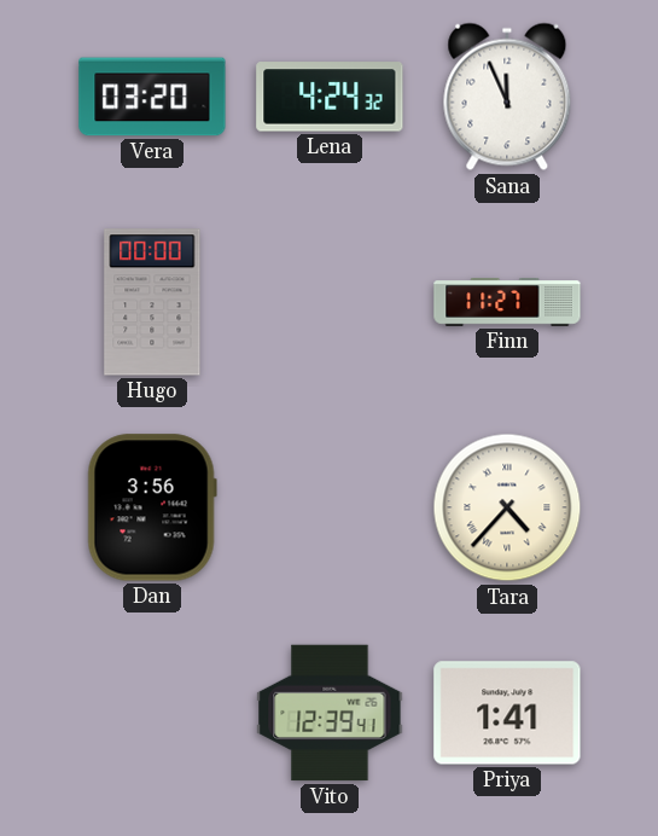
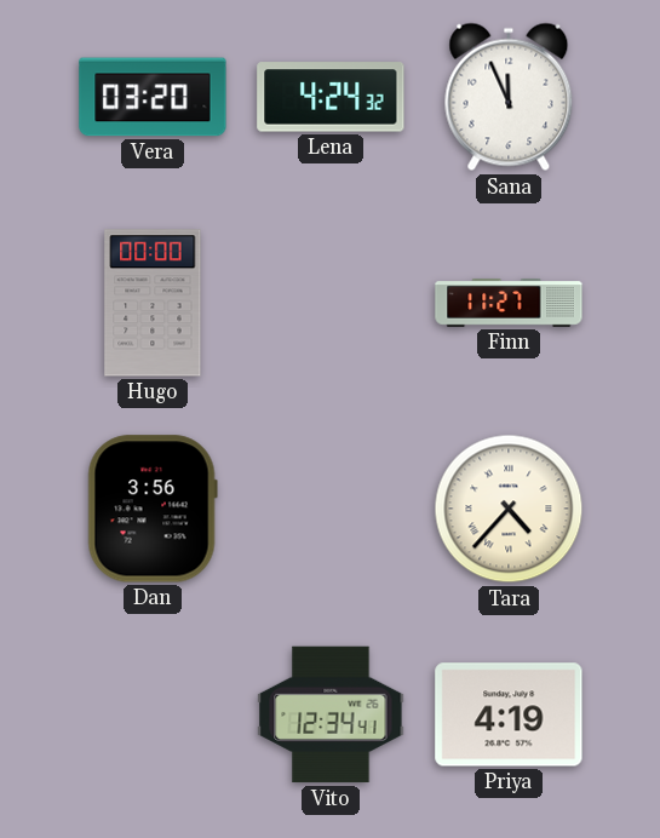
Vito: 12:39 -> 12:34 (331, 714)
Priya: 1:41 -> 4:19 (509, 714)
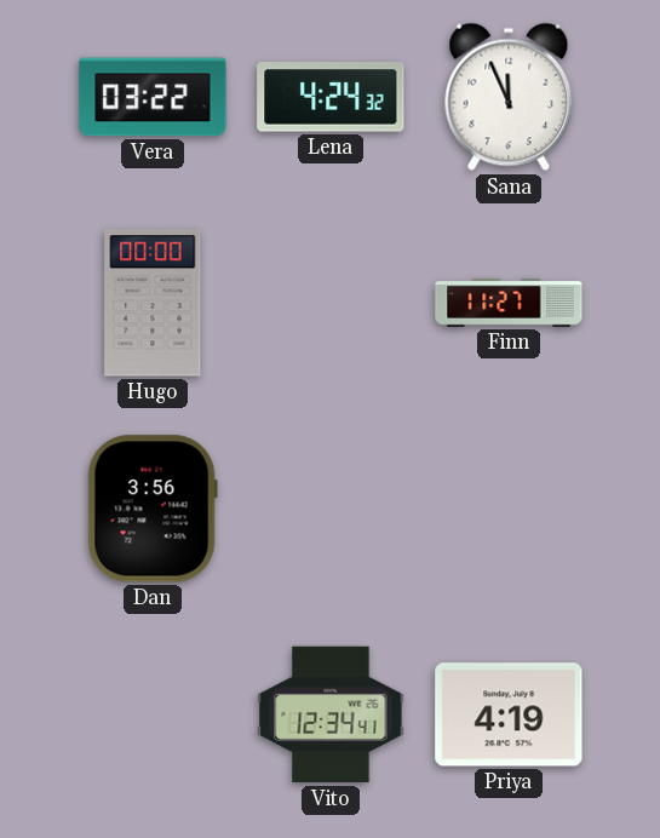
Vera: 03:20 -> 03:22 (153, 97)
Tara: 4:37 -> none (509, 509)
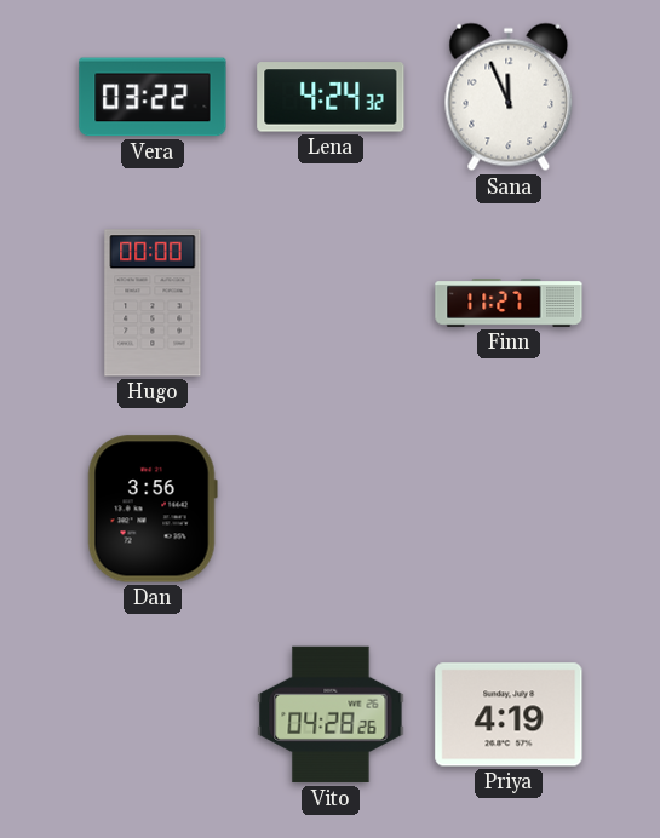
Vito: 12:34 -> 04:28 (331, 714)
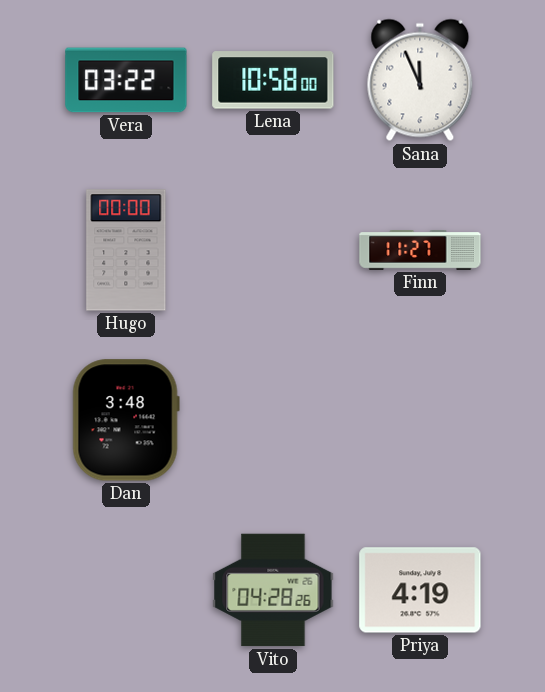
Lena: 4:24 -> 10:58 (273, 80)
Dan: 3:56 -> 3:48 (126, 420)
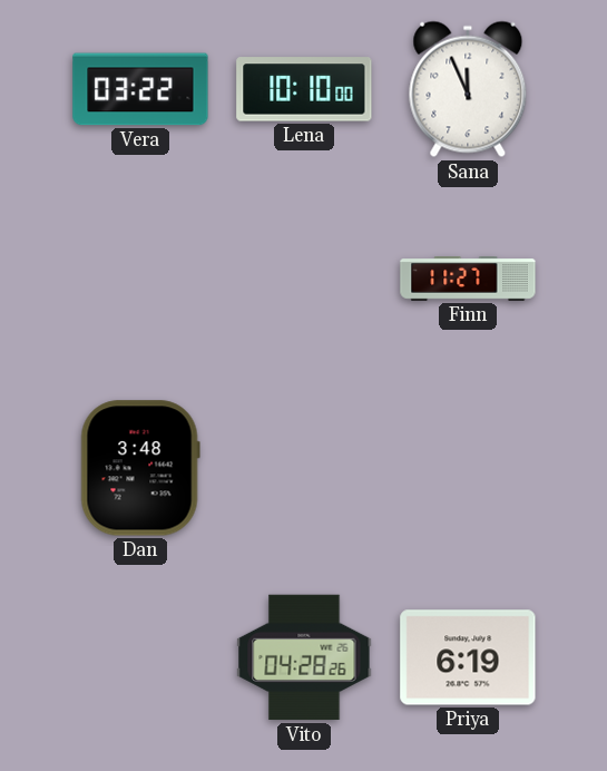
Lena: 10:58 -> 10:10 (304, 89)
Hugo: 00:00 -> none (126, 250)
Priya: 4:19 -> 6:19 (468, 657)
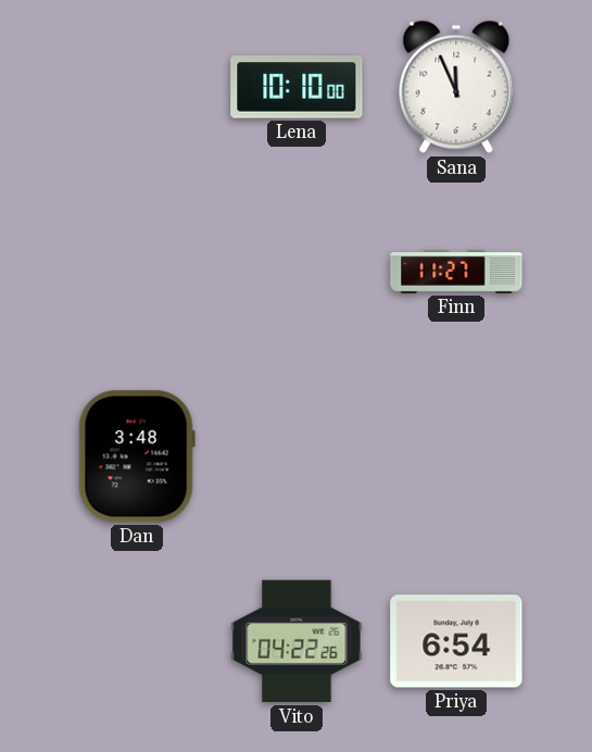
Vera: 03:22 -> none (140, 89)
Vito: 04:28 -> 04:22 (297, 641)
Priya: 6:19 -> 6:54 (456, 641)
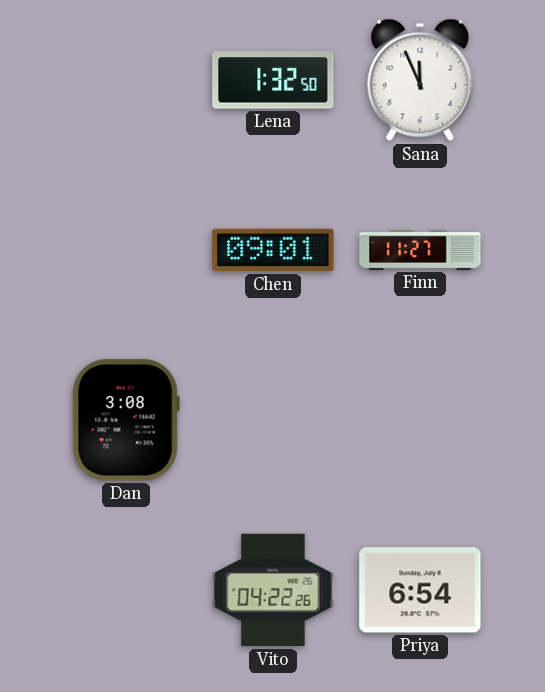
Lena: 10:10 -> 1:32 (273, 80)
Chen: none -> 09:01 (273, 250)
Dan: 3:48 -> 3:08 (126, 420)
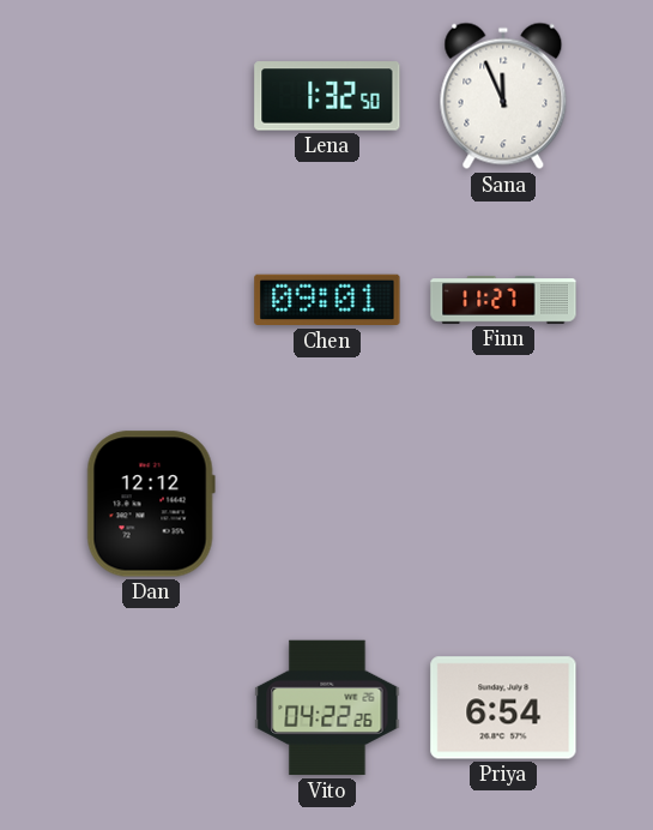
Dan: 3:08 -> 12:12 (151, 504)
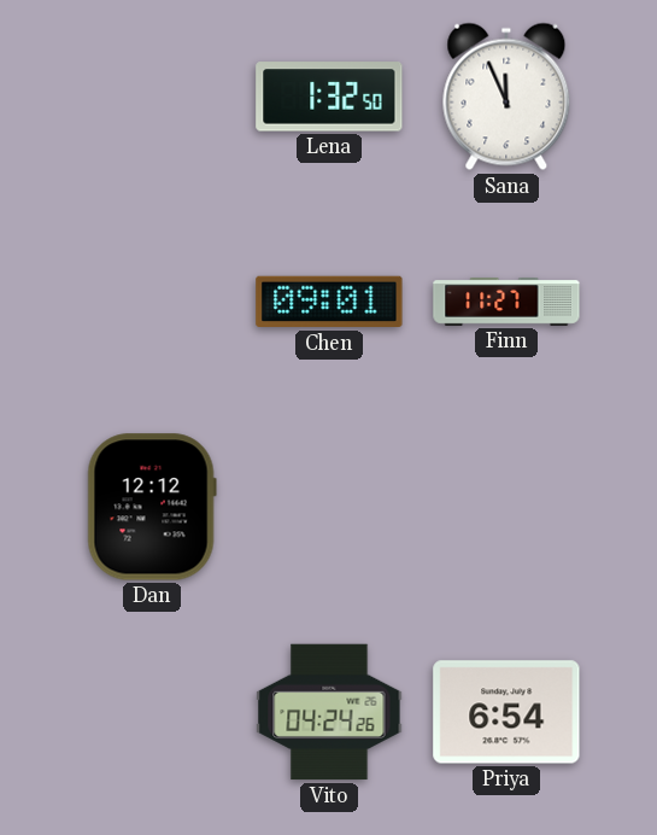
Vito: 04:22 -> 04:24 (329, 712)
